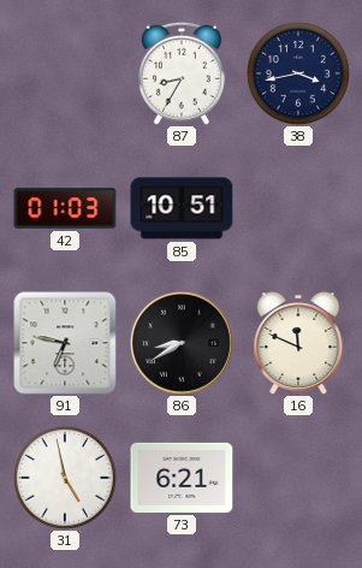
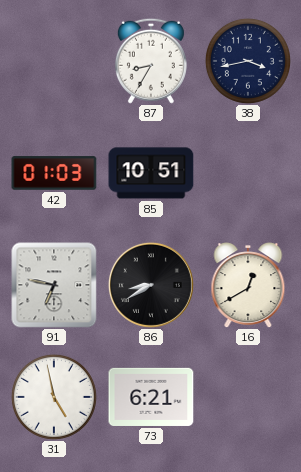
16: 11:49 -> 12:40 (248, 285)
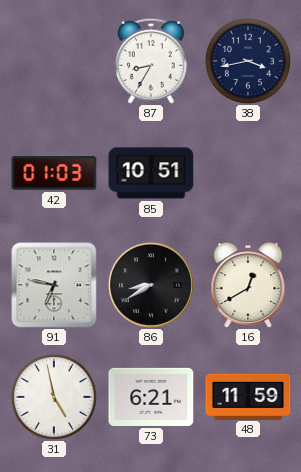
48: none -> 11:59 (248, 396)
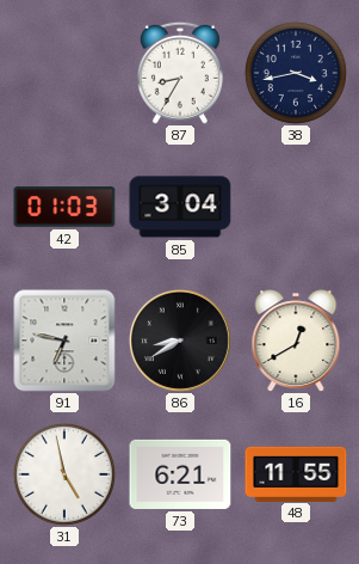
85: 10:51 -> 3:04 (180, 207)
48: 11:59 -> 11:55 (296, 473)
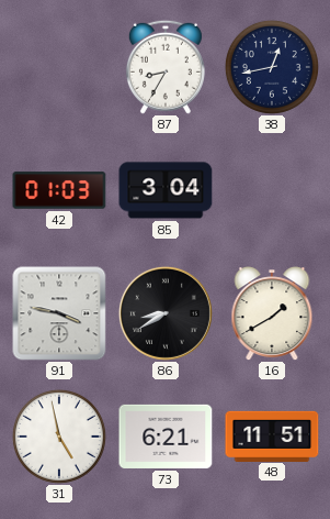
38: 3:43 -> 12:43 (272, 67)
91: 6:47 -> 3:47 (59, 313)
16: 12:40 -> 1:40 (272, 313)
48: 11:55 -> 11:51 (272, 435)
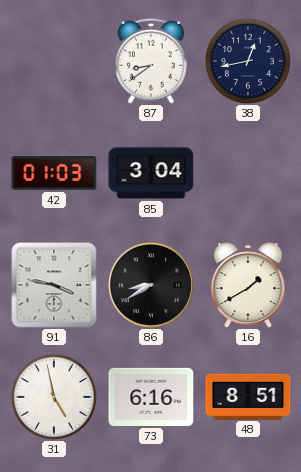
87: 8:35 -> 8:39 (151, 61)
73: 6:21 -> 6:16 (151, 397)
48: 11:51 -> 8:51 (248, 396)
